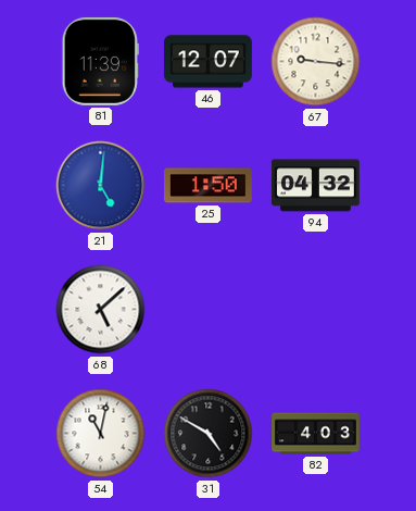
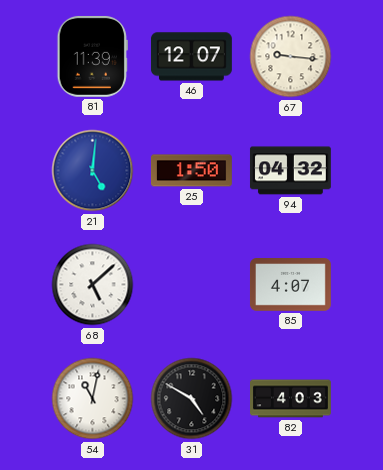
85: none -> 4:07 (290, 285)
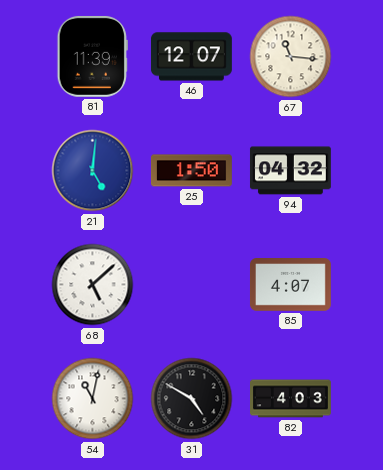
67: 9:16 -> 11:16 (291, 57)
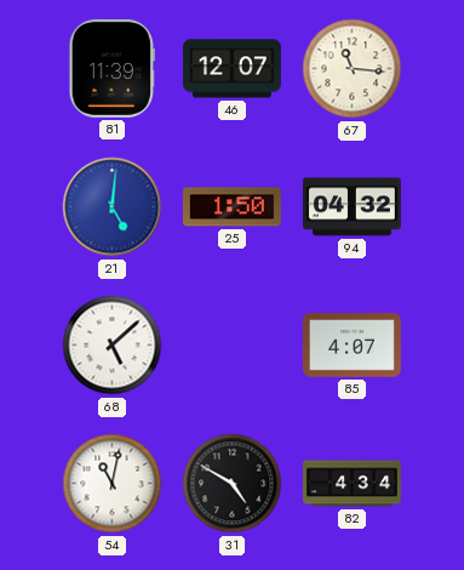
82: 4:03 -> 4:34 (353, 484)
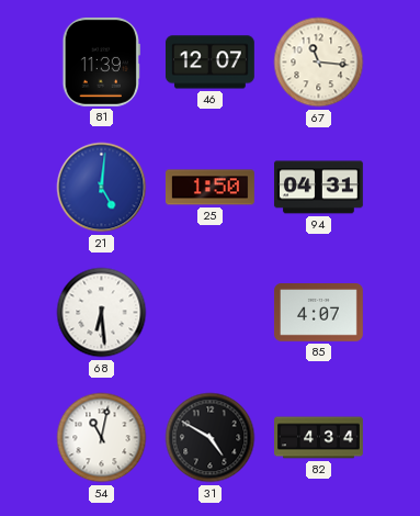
94: 04:32 -> 04:31 (318, 188)
68: 5:08 -> 6:29 (102, 313)
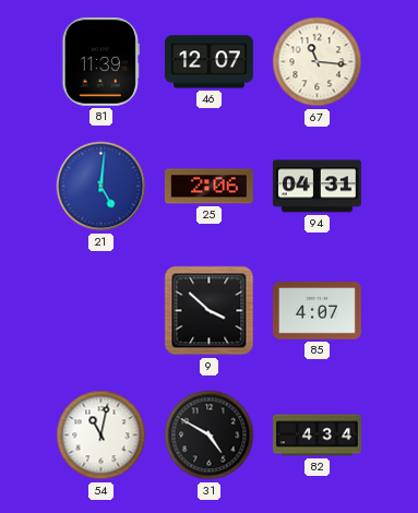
25: 1:50 -> 2:06 (208, 187)
68: 6:29 -> none (102, 313)
9: none -> 3:52 (210, 311)
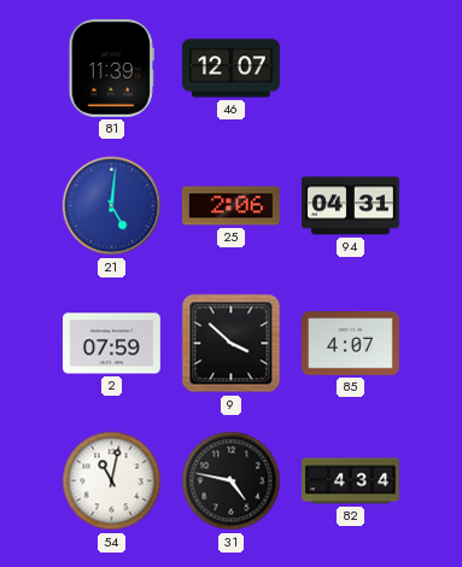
67: 11:16 -> none (318, 62)
2: none -> 07:59 (111, 344)
31: 4:50 -> 4:47 (232, 481)
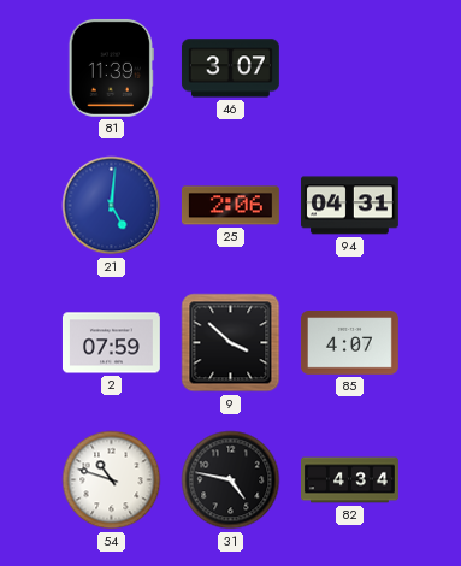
46: 12:07 -> 3:07 (230, 69)
54: 11:02 -> 10:48 (112, 480)
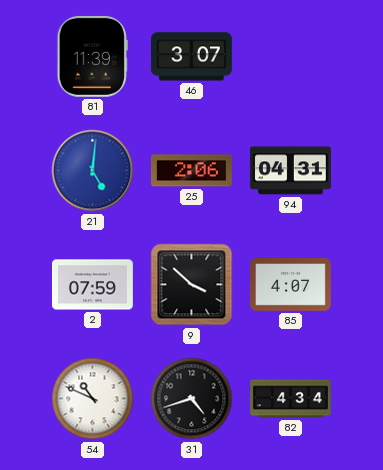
54: 10:48 -> 10:49 (93, 399)
31: 4:47 -> 4:42 (192, 399)
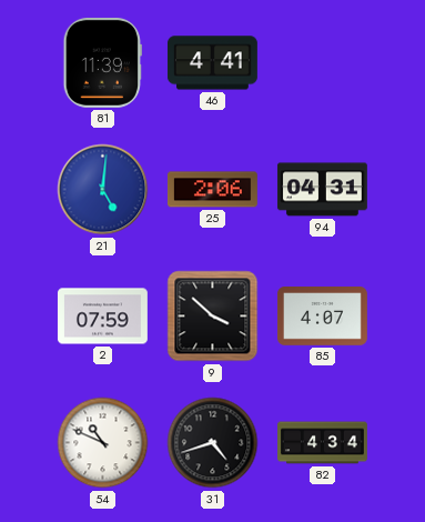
46: 3:07 -> 4:41 (212, 63)
